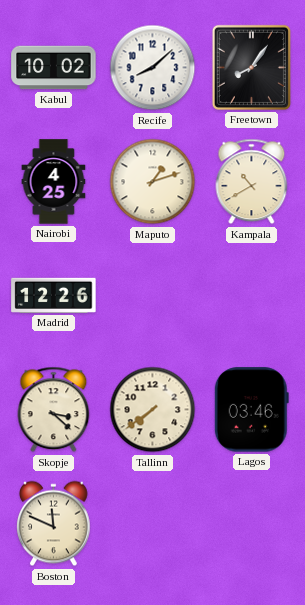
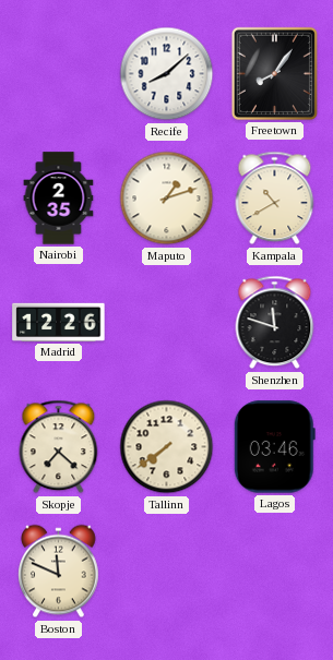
Kabul: 10:02 -> none (54, 68)
Nairobi: 4:25 -> 2:35 (59, 199)
Shenzhen: none -> 11:48 (275, 323)
Skopje: 3:22 -> 7:22 (59, 447)
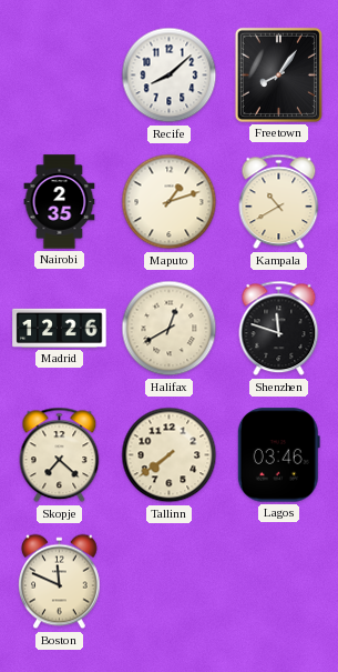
Halifax: none -> 12:40 (170, 329)
